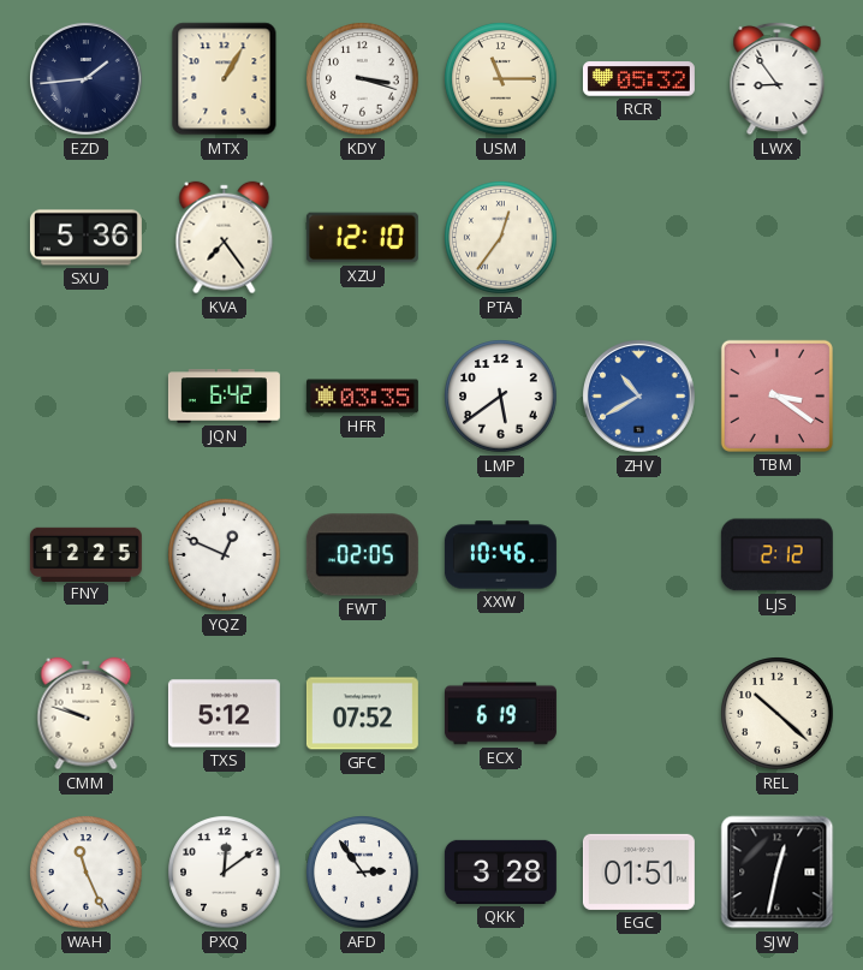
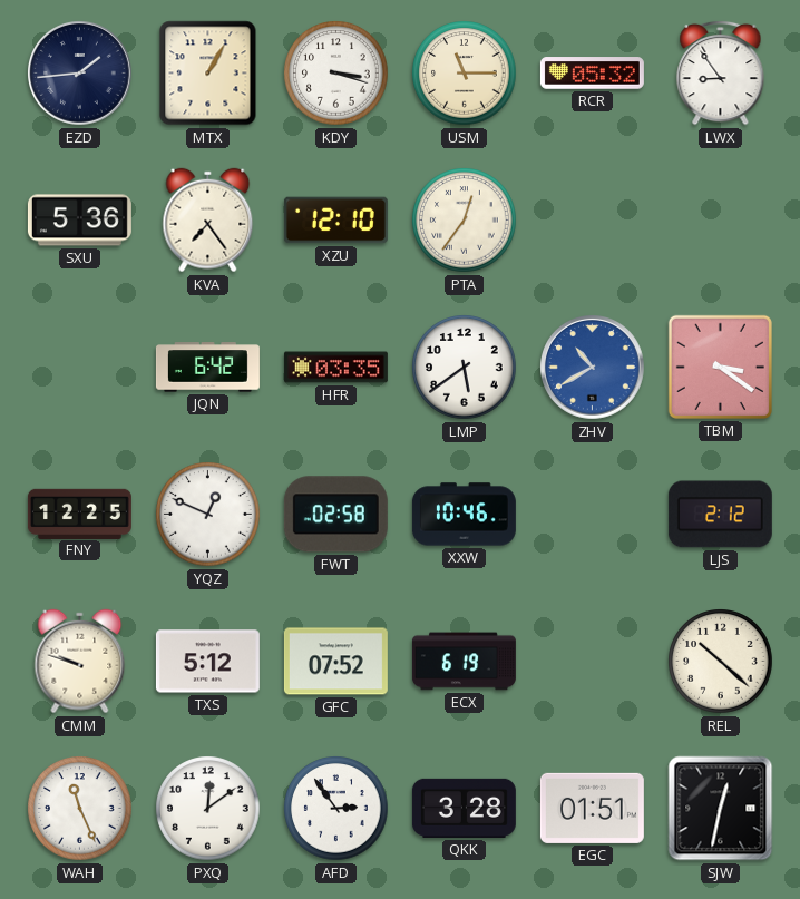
FWT: 02:05 -> 02:58 (335, 515)
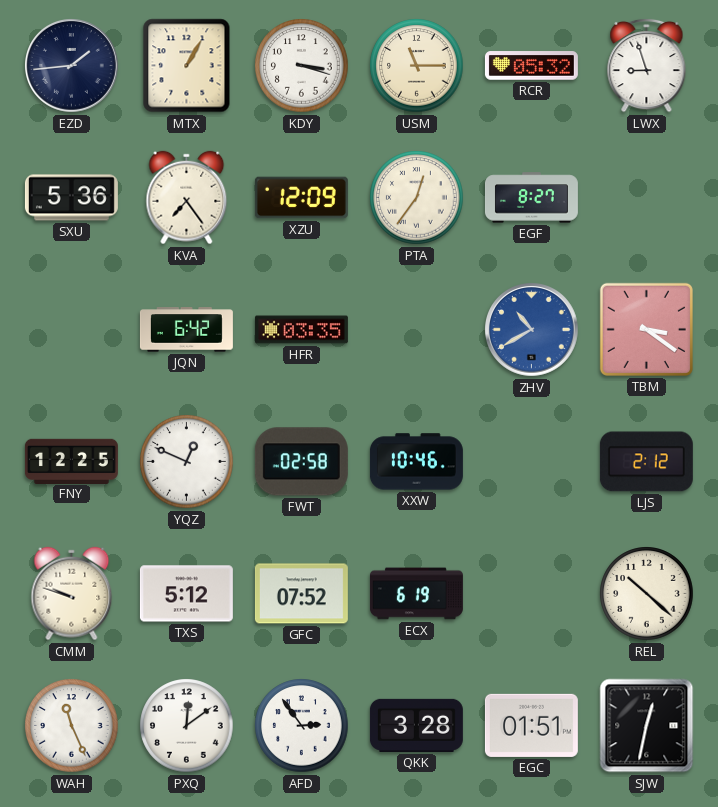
LWX: 8:54 -> 8:57 (647, 65)
XZU: 12:10 -> 12:09 (301, 198)
EGF: none -> 8:27 (531, 198)
LMP: 5:39 -> none (465, 368)
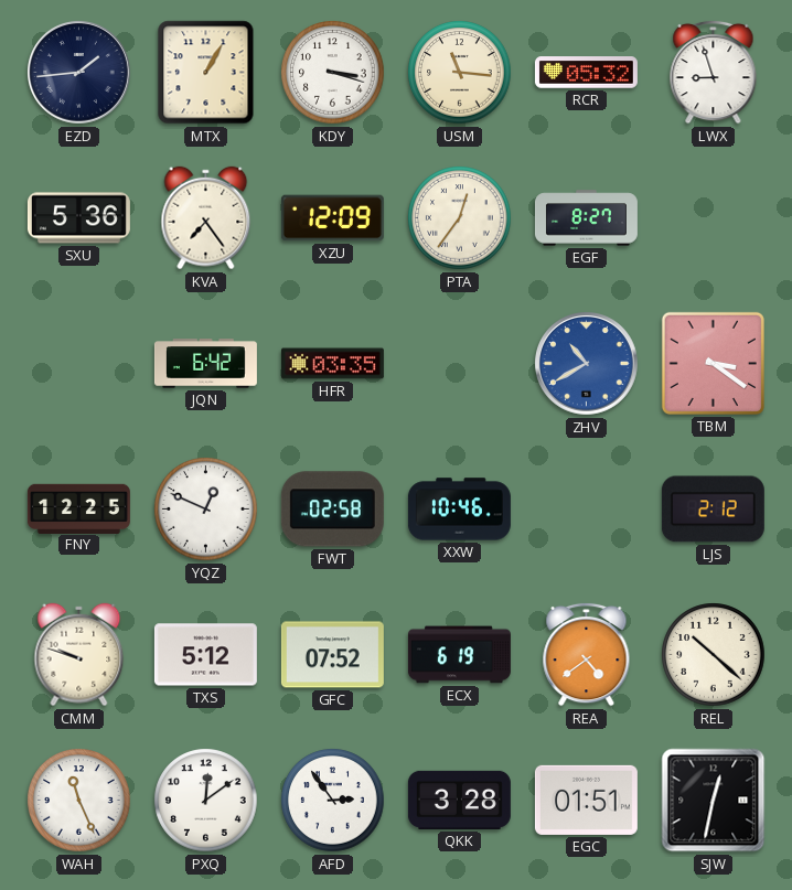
USM: 11:15 -> 11:16 (460, 73)
REA: none -> 4:39 (587, 654)
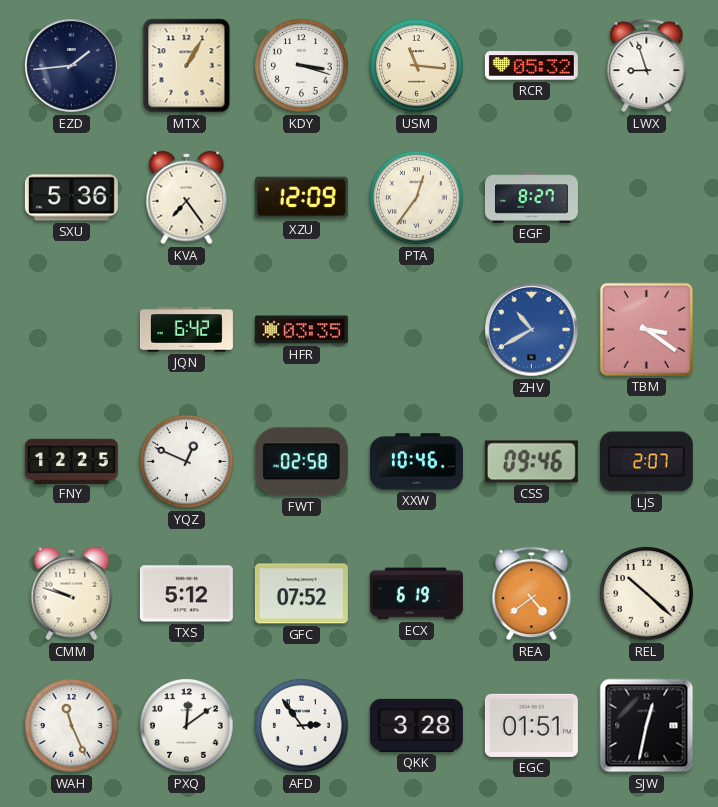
CSS: none -> 09:46 (531, 462)
LJS: 2:12 -> 2:07 (646, 462)
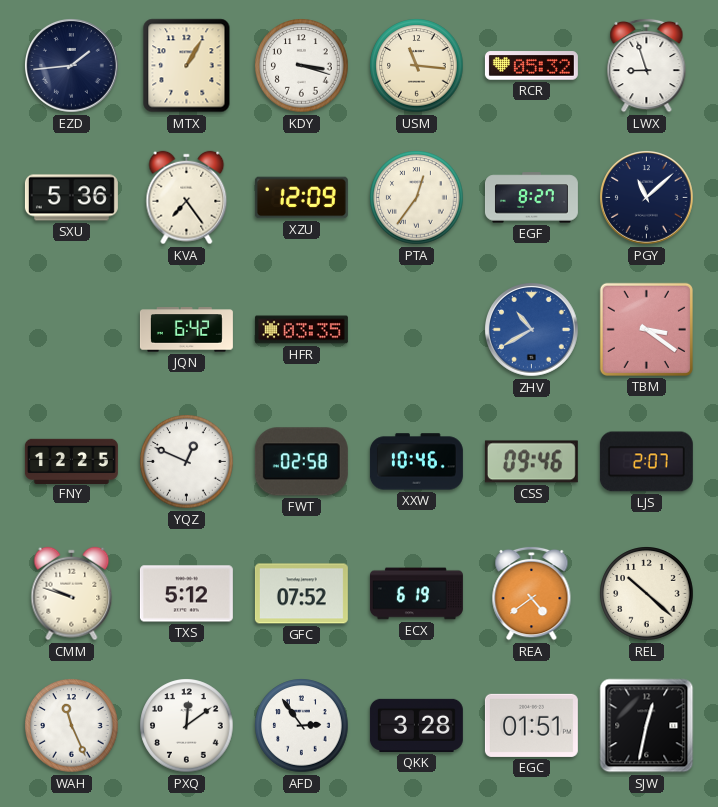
PGY: none -> 11:08 (647, 198)
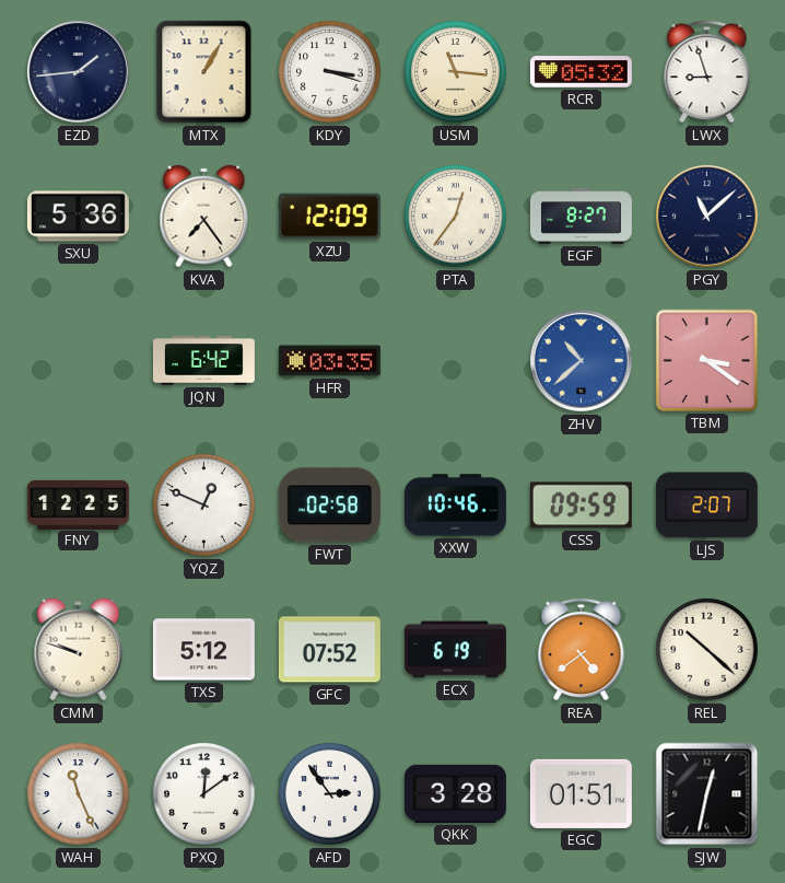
ZHV: 10:40 -> 10:38 (582, 361)
CSS: 09:46 -> 09:59 (581, 506)
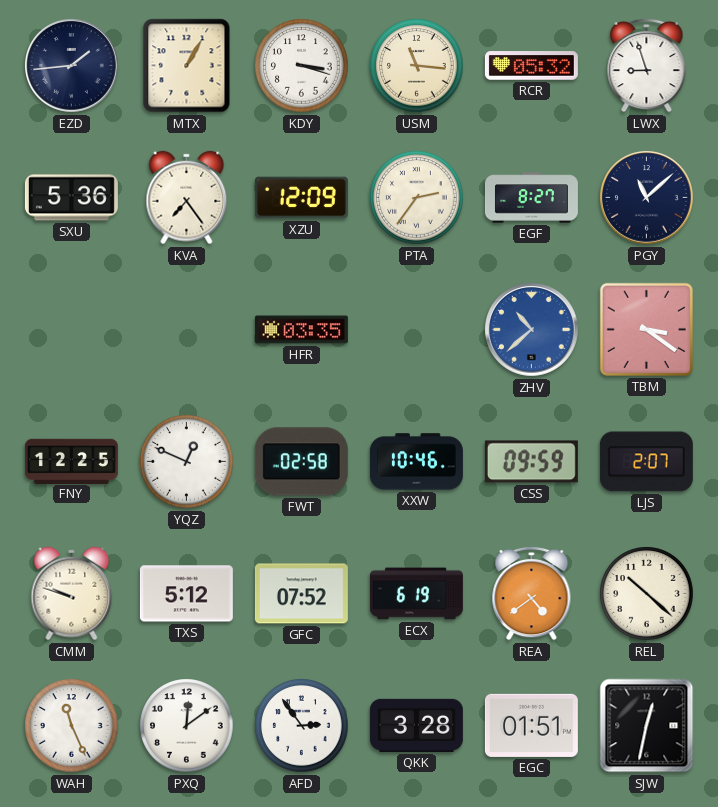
PTA: 12:36 -> 2:36 (417, 198)
JQN: 6:42 -> none (203, 361)
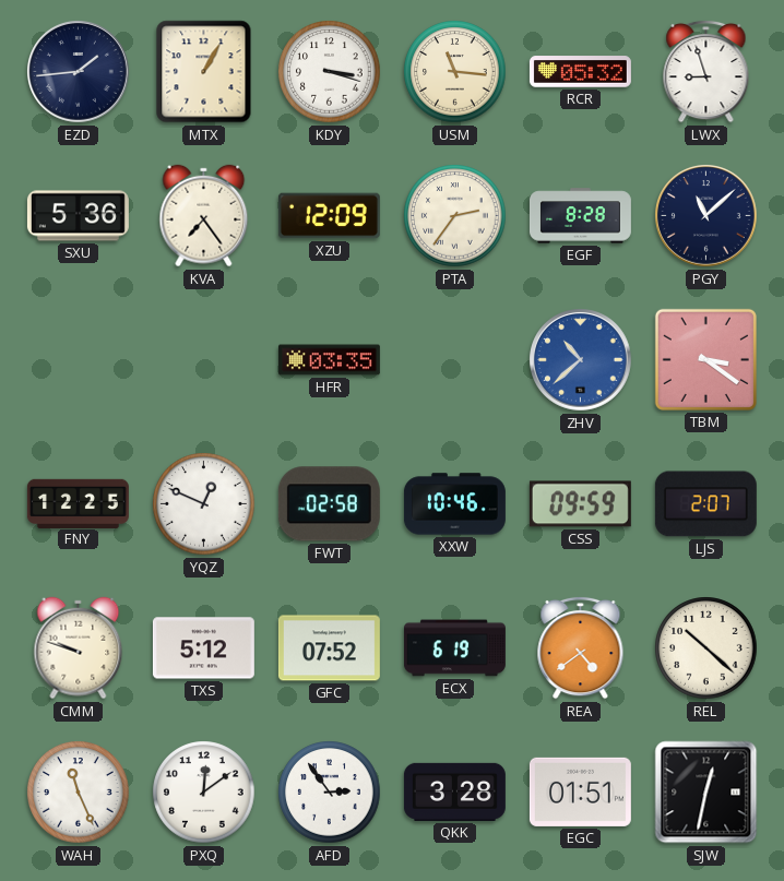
EGF: 8:27 -> 8:28 (580, 216)
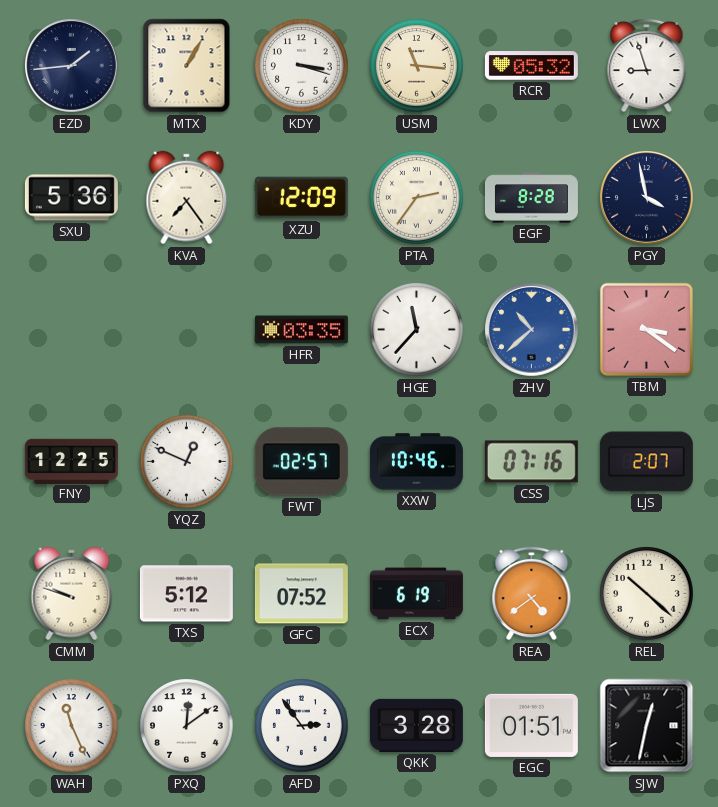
PGY: 11:08 -> 3:58 (647, 198)
HGE: none -> 11:37 (417, 330)
FWT: 02:58 -> 02:57 (301, 462)
CSS: 09:59 -> 07:16 (531, 462)
